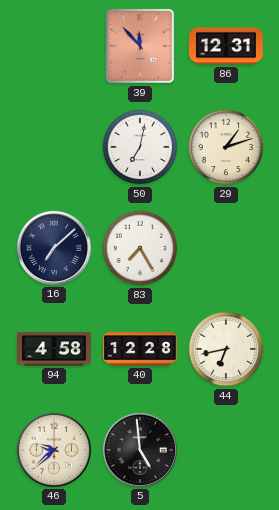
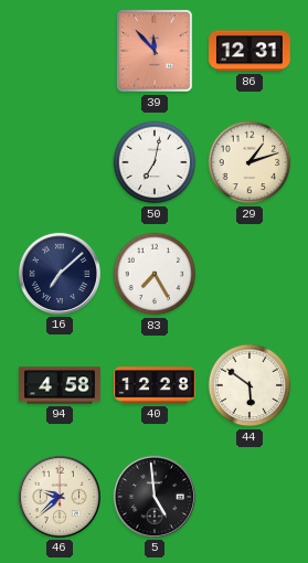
44: 6:43 -> 5:51 (249, 385)
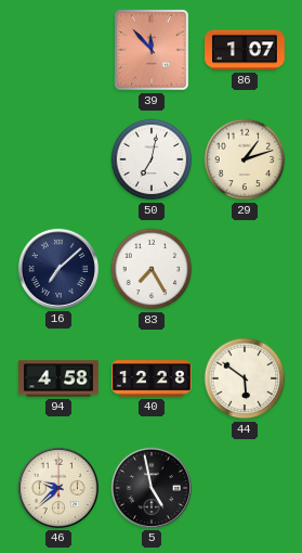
86: 12:31 -> 1:07 (246, 50)
5: 4:59 -> 4:58 (152, 488)
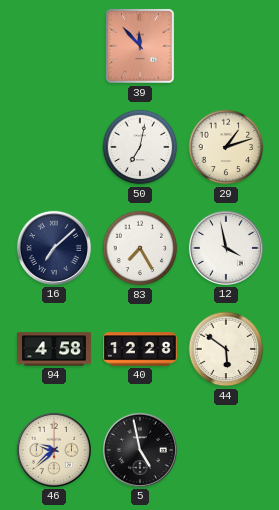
86: 1:07 -> none (246, 50)
12: none -> 3:58 (226, 248)
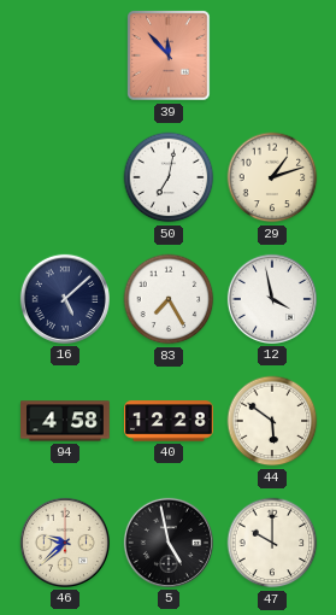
16: 7:08 -> 5:08 (65, 299)
47: none -> 10:00 (272, 543)
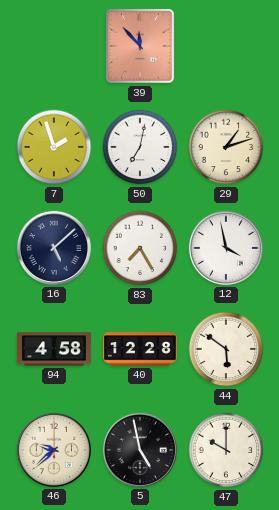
7: none -> 1:57 (54, 147)
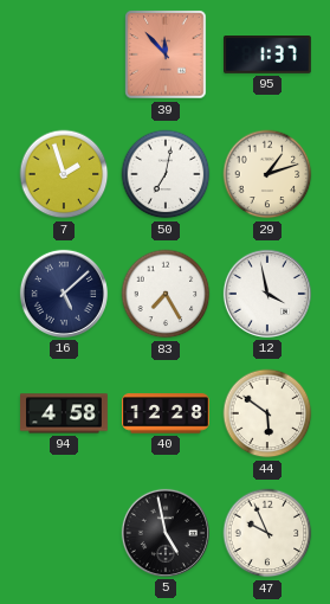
95: none -> 1:37 (268, 56)
46: 9:38 -> none (54, 450)
47: 10:00 -> 9:56 (267, 533)
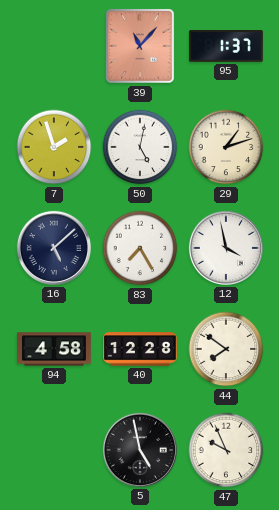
39: 11:53 -> 11:07 (140, 46)
50: 7:02 -> 5:02 (140, 147)
44: 5:51 -> 7:51 (226, 349)
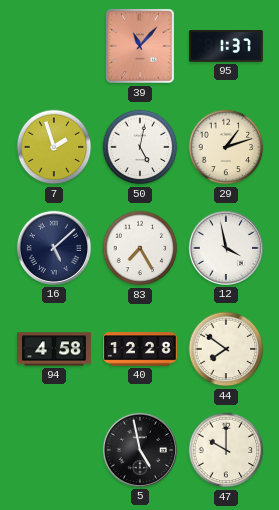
47: 9:56 -> 10:00 (226, 450)
